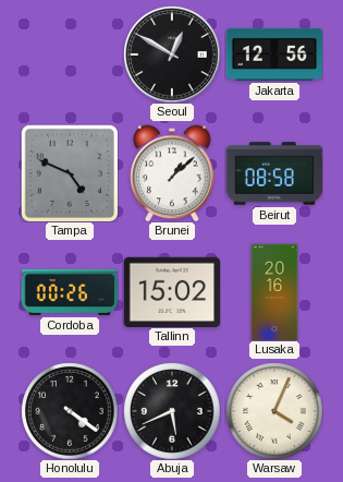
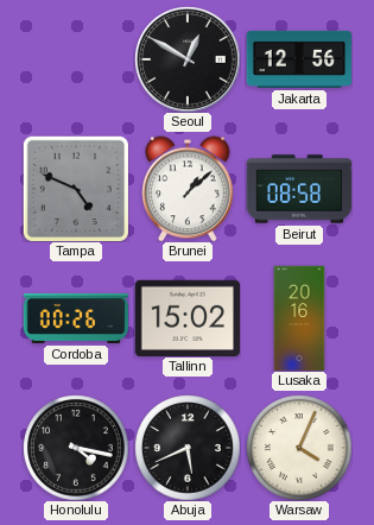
Honolulu: 4:21 -> 4:17 (76, 448)
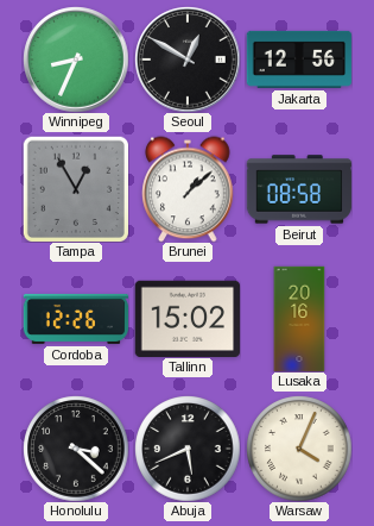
Winnipeg: none -> 8:34 (76, 60)
Tampa: 4:49 -> 12:55 (76, 189)
Cordoba: 00:26 -> 12:26 (76, 319)
Honolulu: 4:17 -> 3:22 (76, 449)
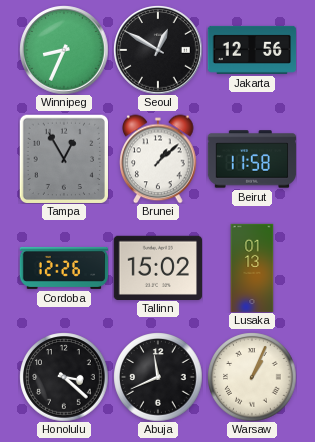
Beirut: 08:58 -> 11:58 (252, 159)
Lusaka: 20:16 -> 01:13 (252, 268)
Abuja: 5:41 -> 11:41 (158, 377)
Warsaw: 4:04 -> 1:04 (252, 377)
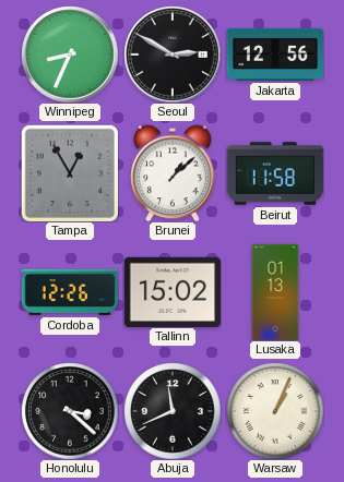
Seoul: 12:50 -> 2:50 (173, 55)
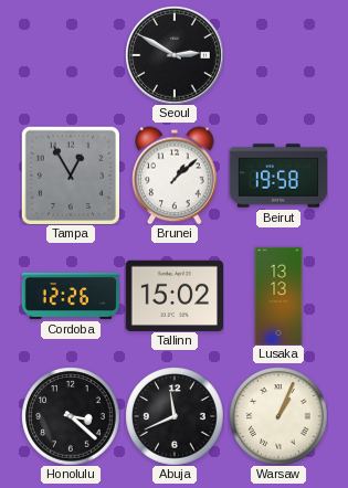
Winnipeg: 8:34 -> none (70, 55)
Jakarta: 12:56 -> none (275, 55)
Beirut: 11:58 -> 19:58 (278, 176)
Lusaka: 01:13 -> 13:13 (278, 296)
